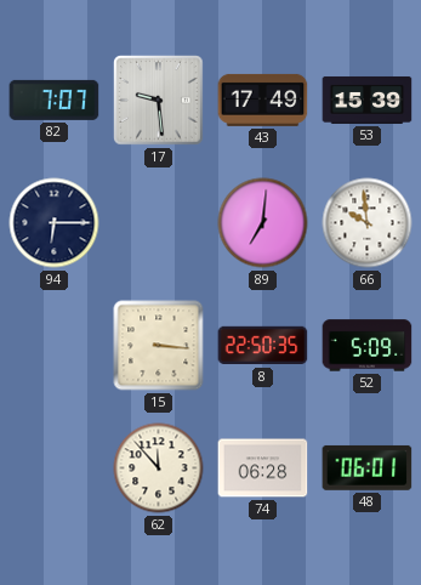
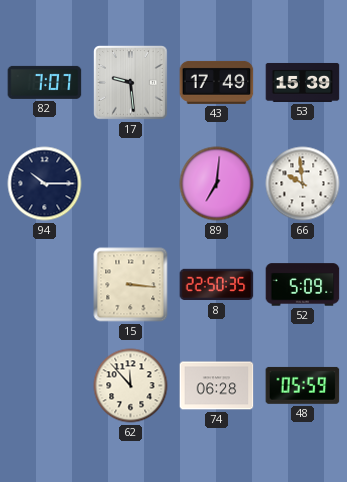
94: 6:15 -> 10:15 (45, 184)
48: 06:01 -> 05:59 (303, 385)
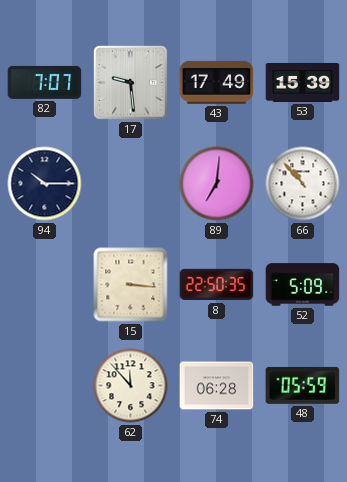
66: 9:59 -> 10:53 (303, 184)
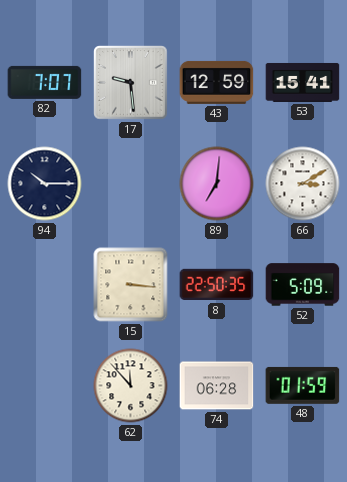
43: 17:49 -> 12:59 (217, 82)
53: 15:39 -> 15:41 (303, 82)
66: 10:53 -> 3:10 (303, 184)
48: 05:59 -> 01:59 (303, 385)
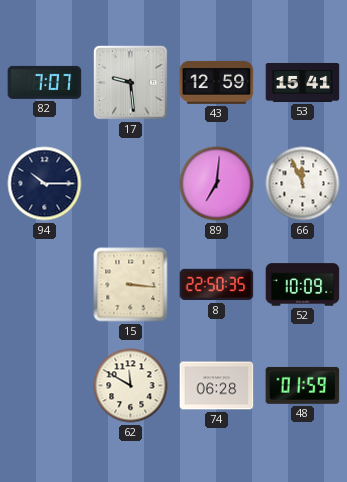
66: 3:10 -> 11:56 (303, 184)
52: 5:09 -> 10:09 (303, 285)
62: 11:53 -> 11:50 (131, 386)
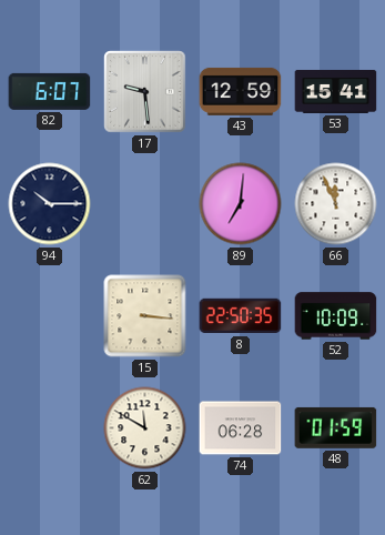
82: 7:07 -> 6:07 (50, 91)
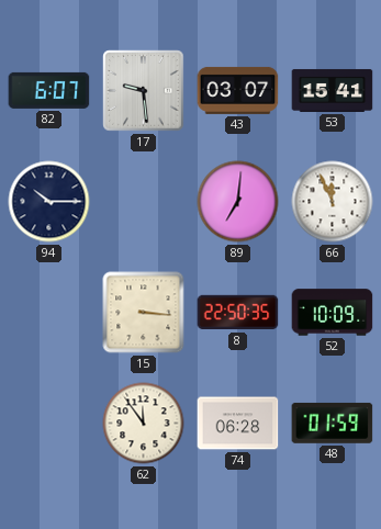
43: 12:59 -> 03:07 (238, 90)
62: 11:50 -> 11:54 (144, 424)
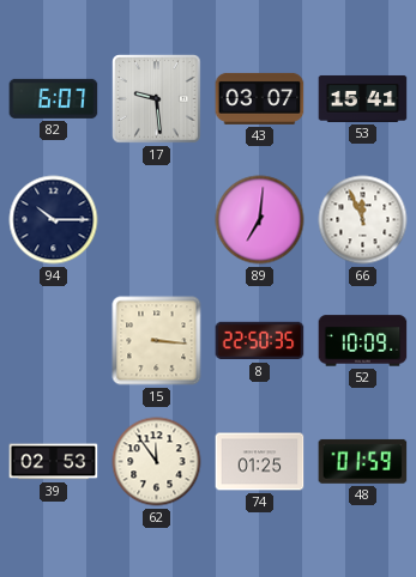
39: none -> 02:53 (54, 462)
74: 06:28 -> 01:25 (260, 462)
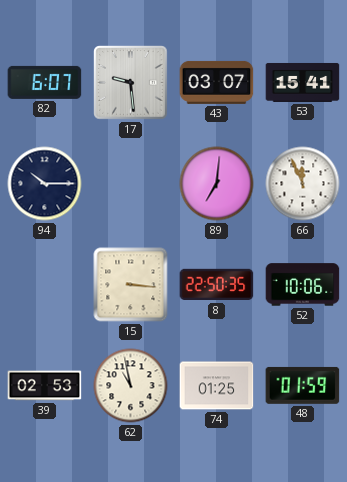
52: 10:09 -> 10:06 (303, 285)
62: 11:54 -> 10:58 (131, 386)
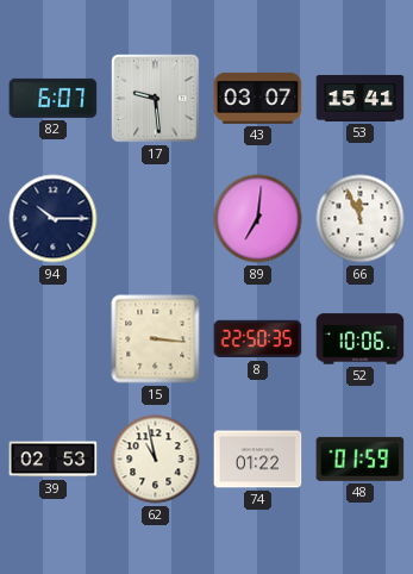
74: 01:25 -> 01:22 (258, 460)
